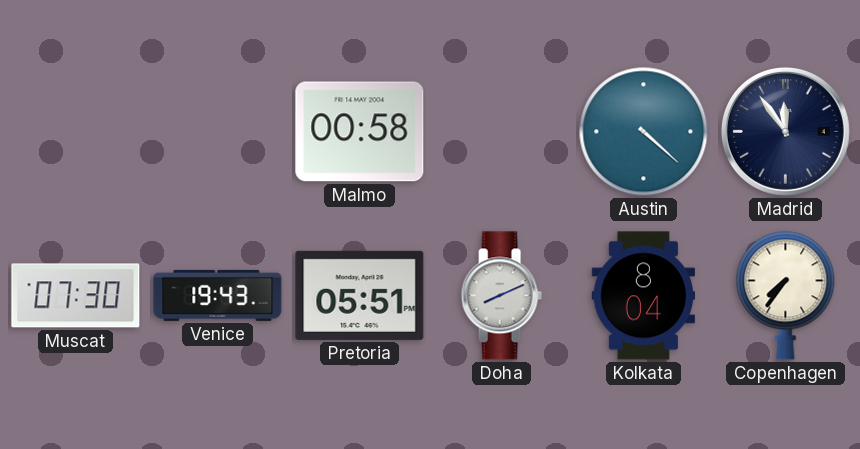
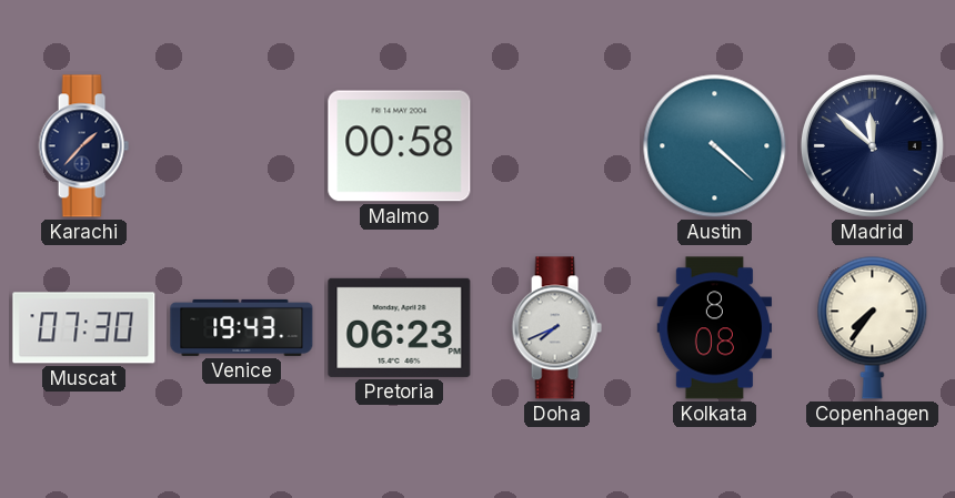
Karachi: none -> 1:37 (83, 146)
Madrid: 11:54 -> 11:52 (872, 145)
Pretoria: 05:51 -> 06:23 (400, 327)
Doha: 8:11 -> 7:41 (556, 328)
Kolkata: 8:04 -> 8:08 (715, 328)
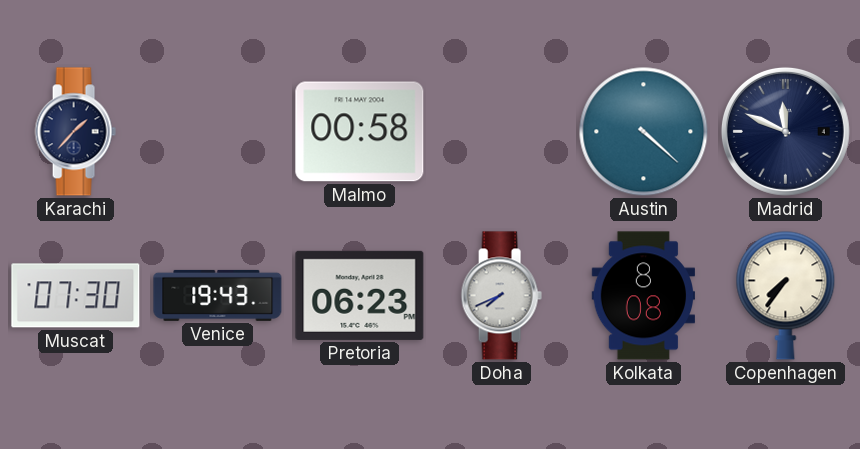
Madrid: 11:52 -> 11:49 (785, 131)
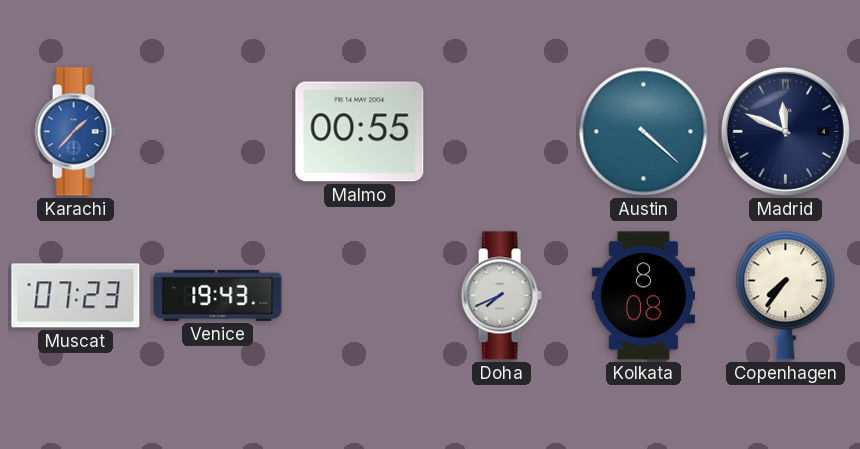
Karachi dial: navy -> blue (75, 132)
Malmo: 00:58 -> 00:55 (360, 132)
Muscat: 07:30 -> 07:23 (76, 296)
Pretoria: 06:23 -> none (360, 295)
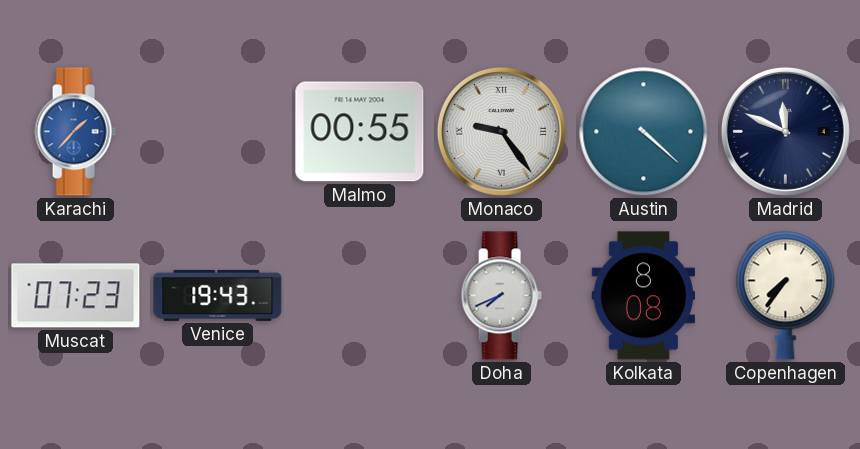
Monaco: none -> 9:24 (501, 131)
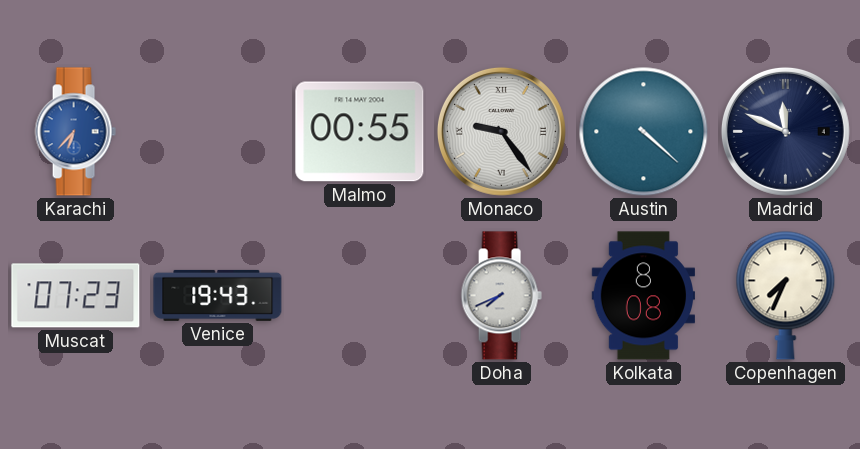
Karachi: 1:37 -> 6:37 (75, 132)
Copenhagen: 7:36 -> 7:34 (786, 295)
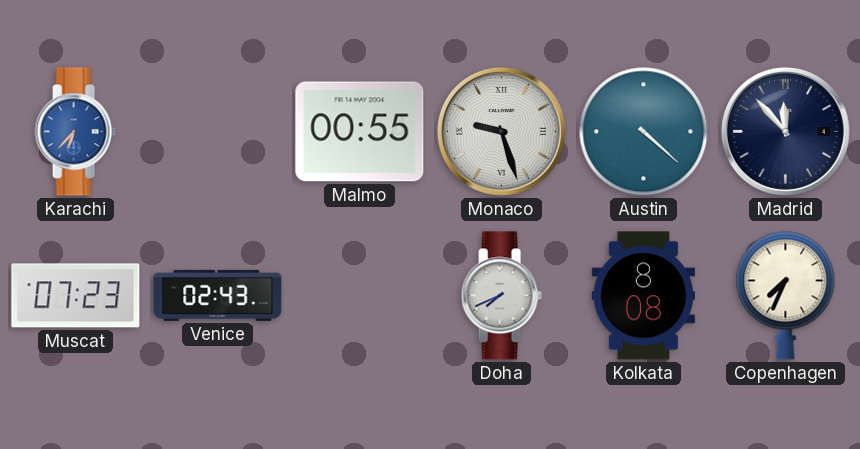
Monaco: 9:24 -> 9:27 (501, 131)
Madrid: 11:49 -> 11:53 (785, 131)
Venice: 19:43 -> 02:43 (218, 295)
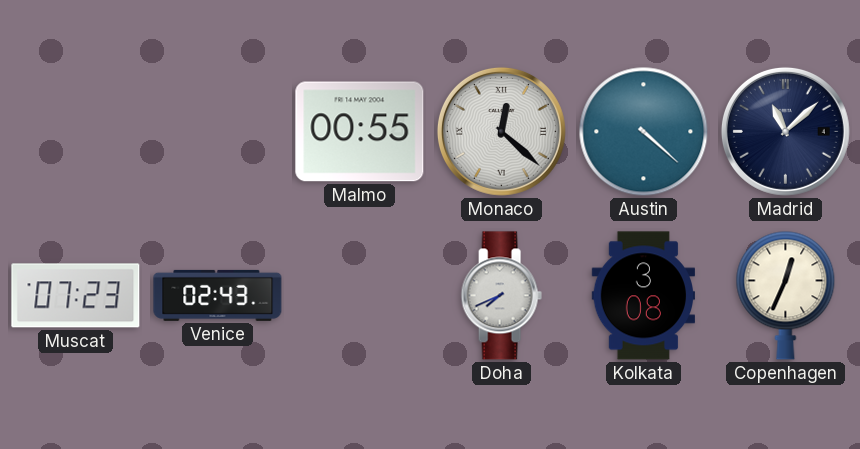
Karachi: 6:37 -> none (75, 132)
Monaco: 9:27 -> 12:22 (501, 131)
Madrid: 11:53 -> 11:08 (785, 131)
Kolkata: 8:08 -> 3:08 (644, 296)
Copenhagen: 7:34 -> 12:34 (786, 295)
